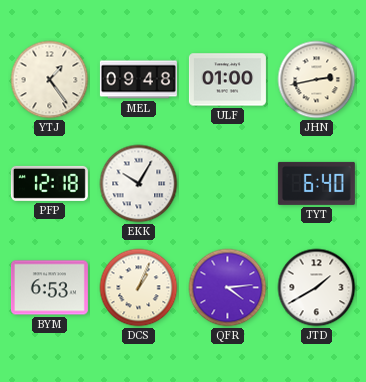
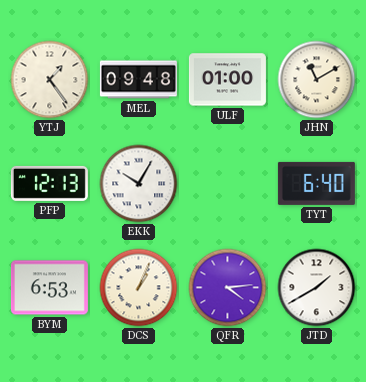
JHN: 2:43 -> 11:10 (317, 80)
PFP: 12:18 -> 12:13 (49, 183)
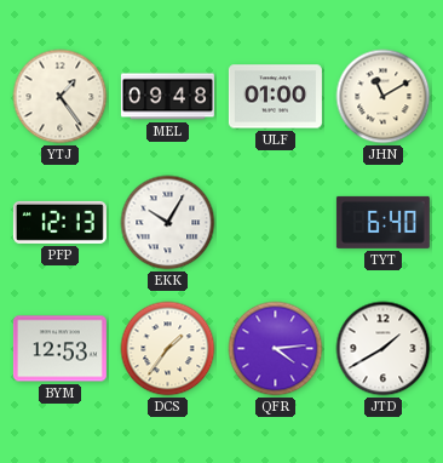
BYM: 6:53 -> 12:53 (59, 349)
DCS: 1:04 -> 1:36 (168, 349)
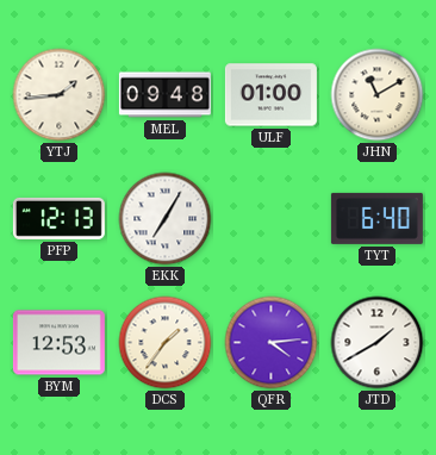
YTJ: 1:24 -> 1:44 (60, 95)
EKK: 10:05 -> 7:05 (166, 219)
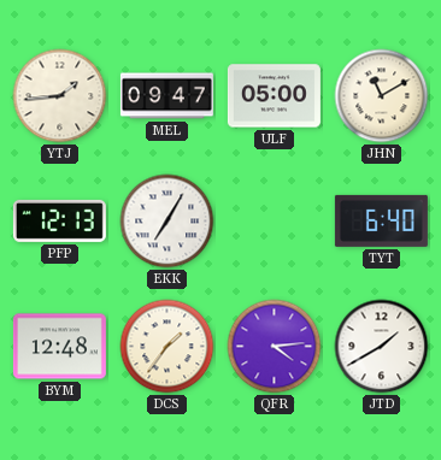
MEL: 09:48 -> 09:47 (166, 96)
ULF: 01:00 -> 05:00 (274, 96)
BYM: 12:53 -> 12:48 (59, 347)
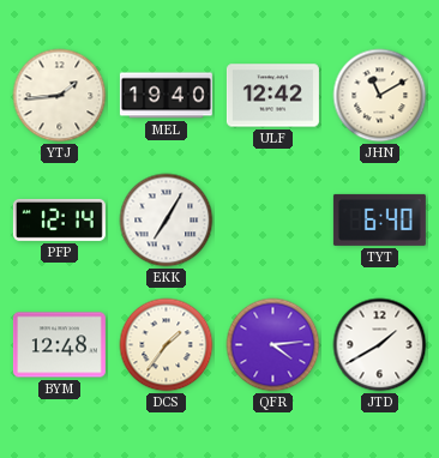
MEL: 09:47 -> 19:40 (166, 96)
ULF: 05:00 -> 12:42 (272, 96)
PFP: 12:13 -> 12:14 (59, 219)
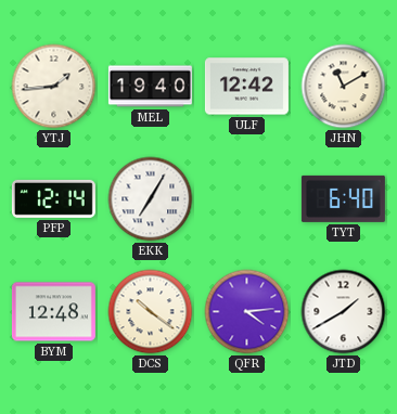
DCS: 1:36 -> 10:21 (151, 312)
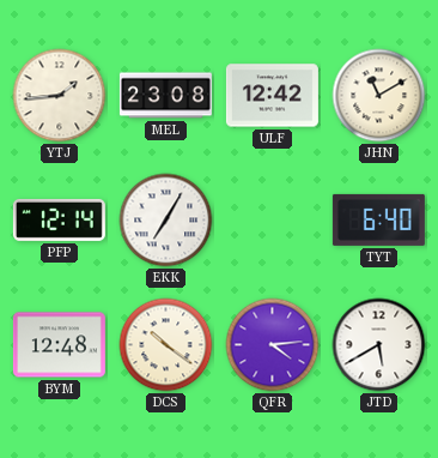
MEL: 19:40 -> 23:08 (165, 96)
JTD: 1:40 -> 5:40 (379, 345)
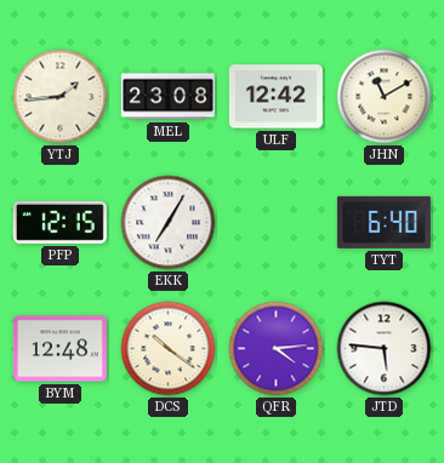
PFP: 12:14 -> 12:15 (59, 222)
JTD: 5:40 -> 5:46 (385, 349)
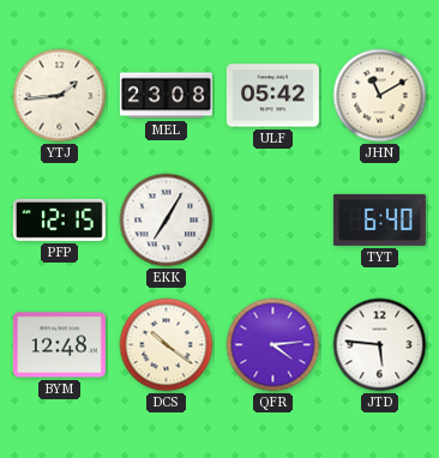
ULF: 12:42 -> 05:42 (272, 96)
